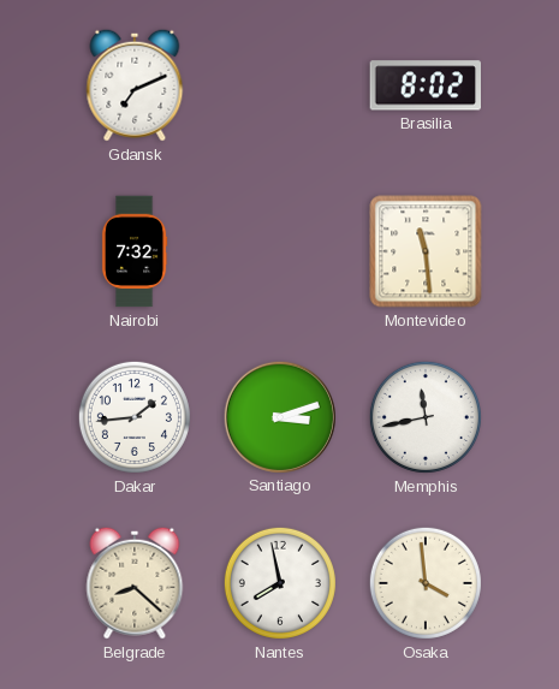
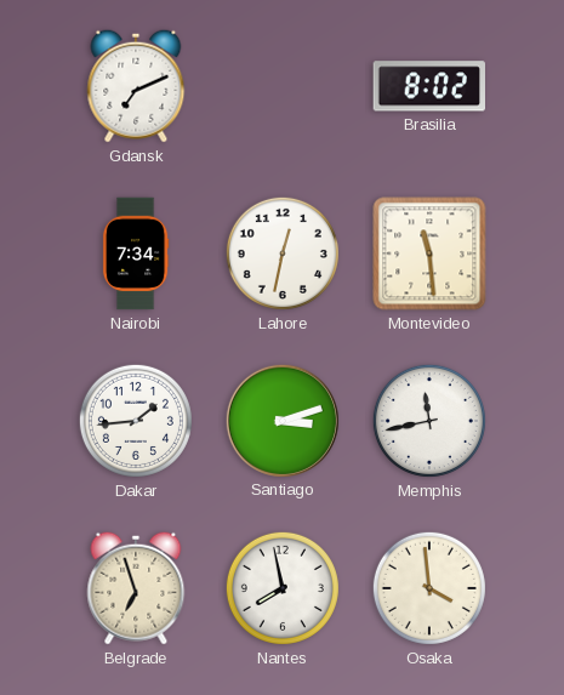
Nairobi: 7:32 -> 7:34 (136, 253)
Lahore: none -> 12:32 (283, 253)
Belgrade: 8:22 -> 6:57 (136, 588)
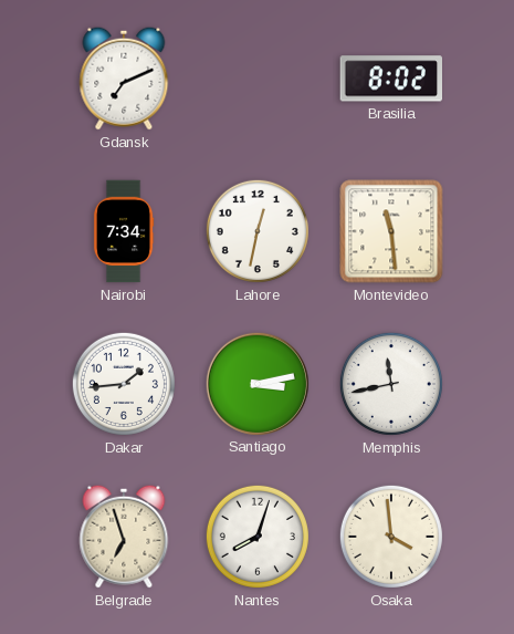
Santiago: 3:12 -> 3:13 (256, 383)
Nantes: 7:58 -> 8:03 (258, 537)
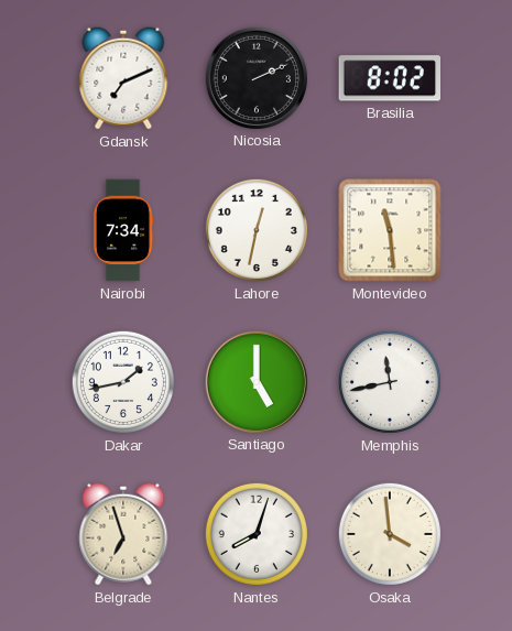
Nicosia: none -> 2:11 (255, 77)
Dakar: 1:44 -> 1:43 (123, 382)
Santiago: 3:13 -> 5:00 (255, 381)
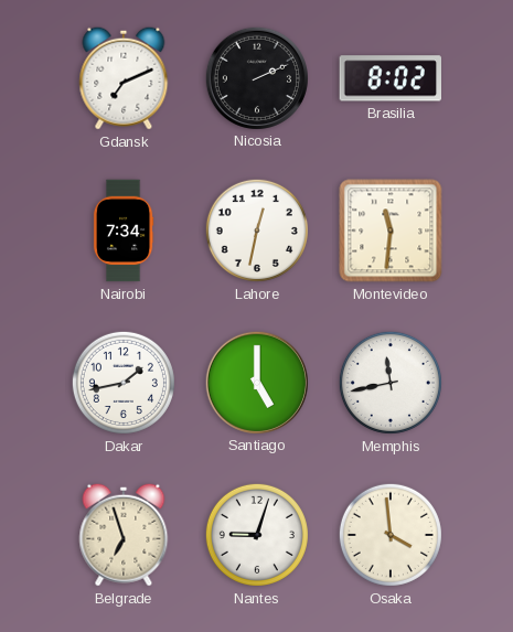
Montevideo: 11:29 -> 11:31 (391, 231)
Nantes: 8:03 -> 9:03 (257, 535)
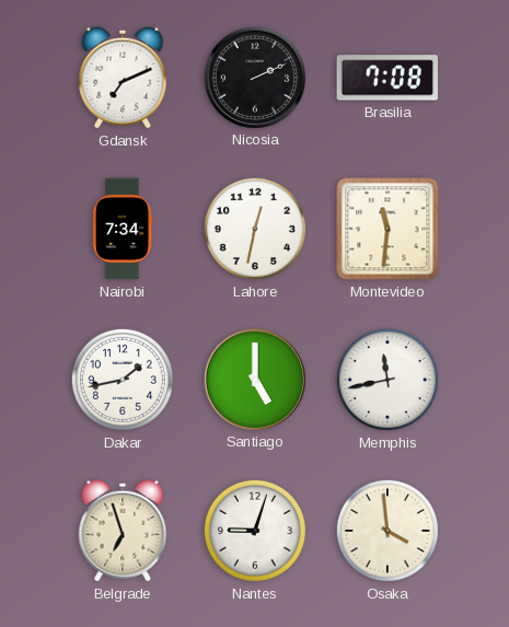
Brasilia: 8:02 -> 7:08 (386, 78)
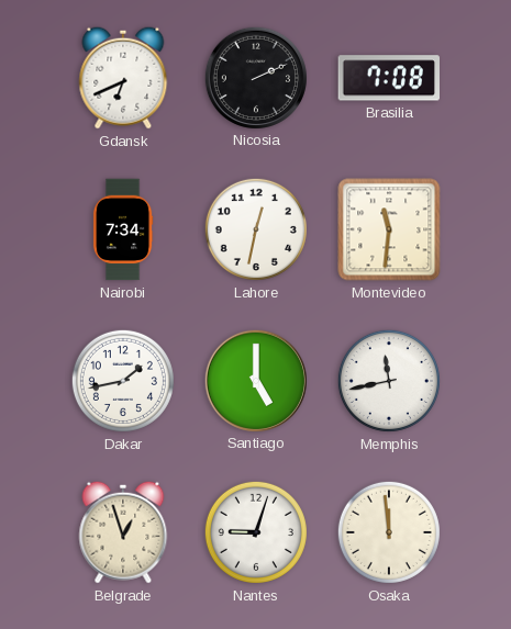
Gdansk: 7:11 -> 6:41 (123, 78)
Belgrade: 6:57 -> 12:57 (123, 532)
Osaka: 3:59 -> 11:59 (389, 532)
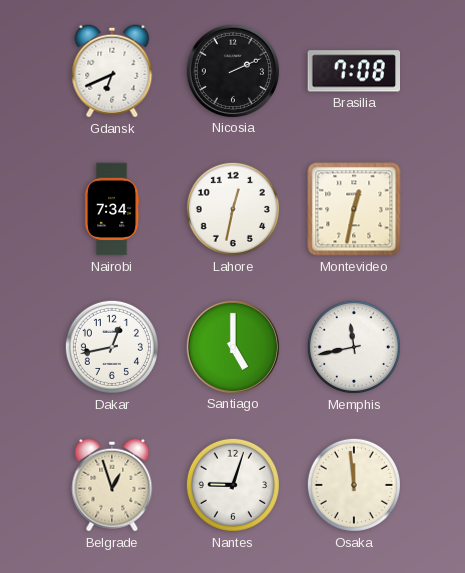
Montevideo: 11:31 -> 12:32 (354, 209)
Dakar: 1:43 -> 12:43 (112, 347)
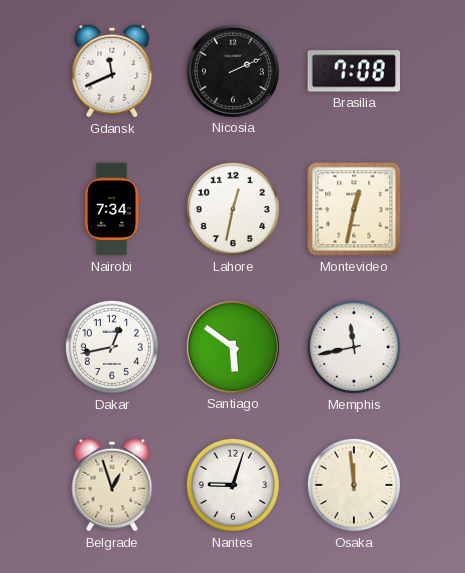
Gdansk: 6:41 -> 11:41 (112, 71)
Santiago: 5:00 -> 5:51 (232, 346)
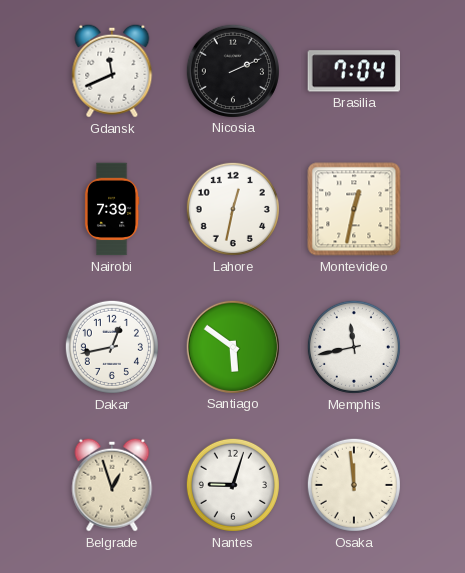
Brasilia: 7:08 -> 7:04 (353, 71)
Nairobi: 7:34 -> 7:39 (112, 209)
